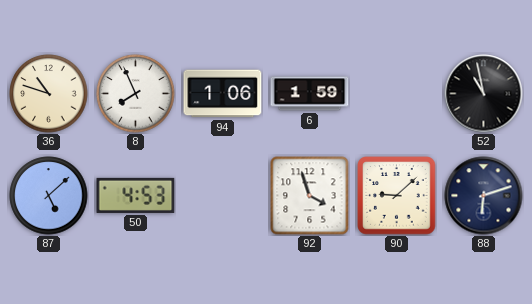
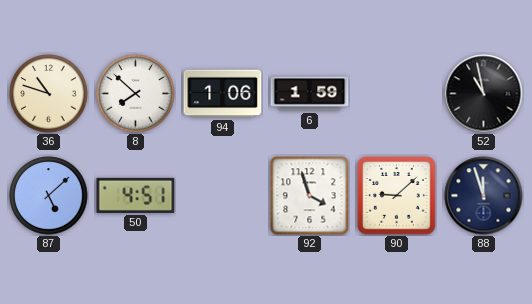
8: 7:56 -> 7:52 (136, 94)
50: 4:53 -> 4:51 (136, 195)
88: 6:12 -> 11:57 (484, 196)
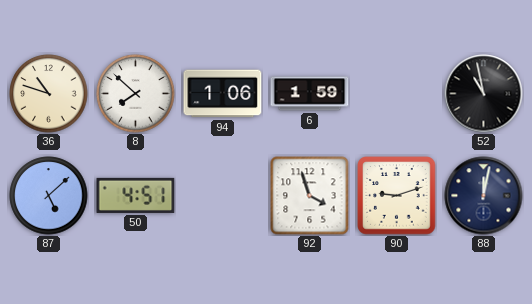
90: 9:08 -> 9:12 (397, 196)
88: 11:57 -> 12:02 (484, 196)
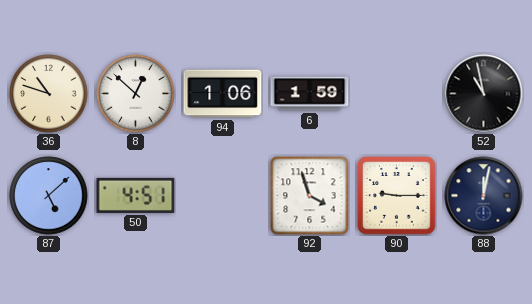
8: 7:52 -> 12:52 (136, 94)
90: 9:12 -> 9:15 (397, 196)
